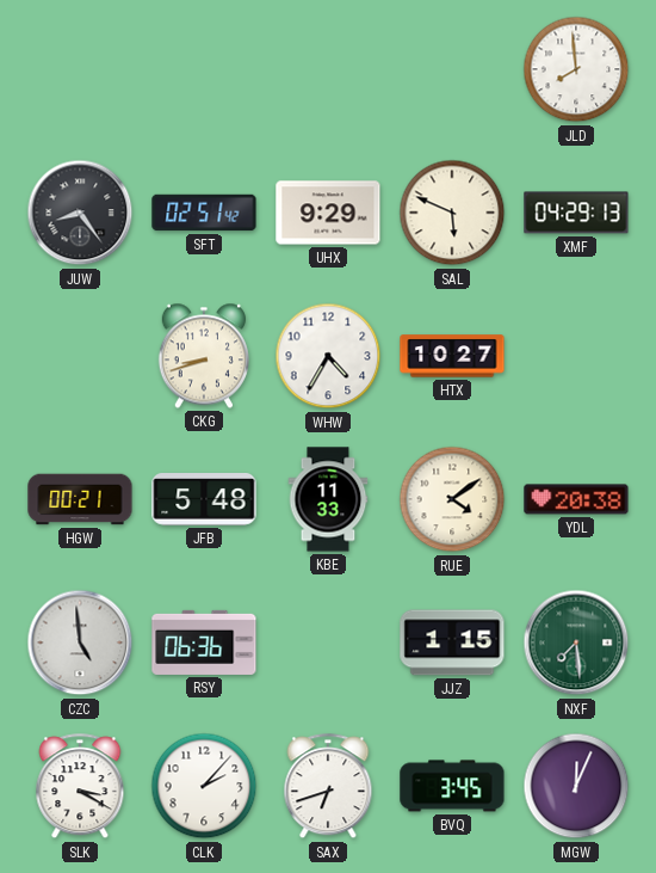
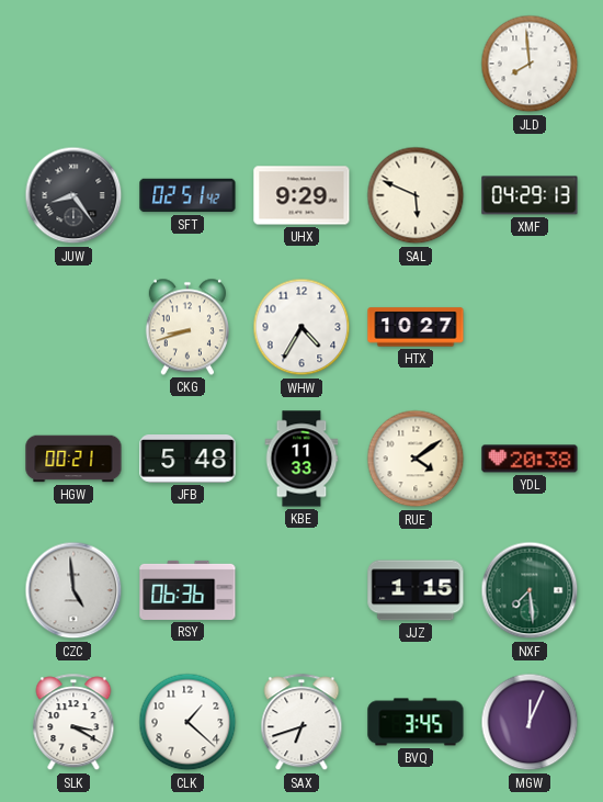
CLK: 2:07 -> 1:22 (187, 722)
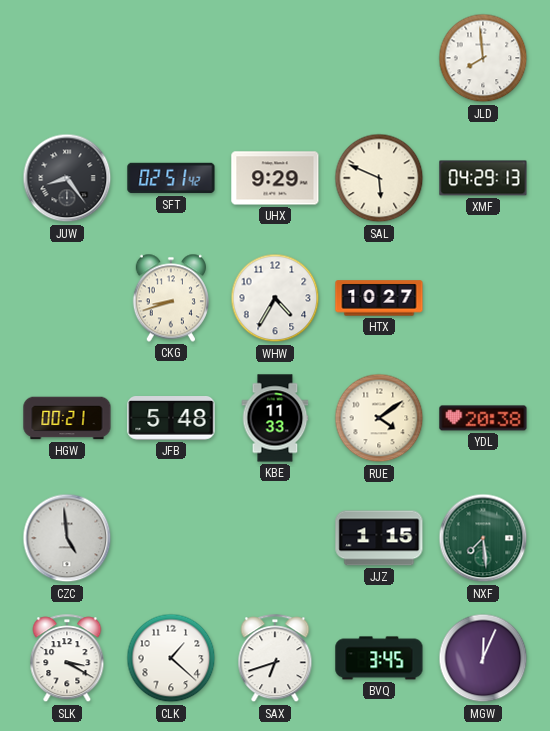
RSY: 06:36 -> none (187, 590)
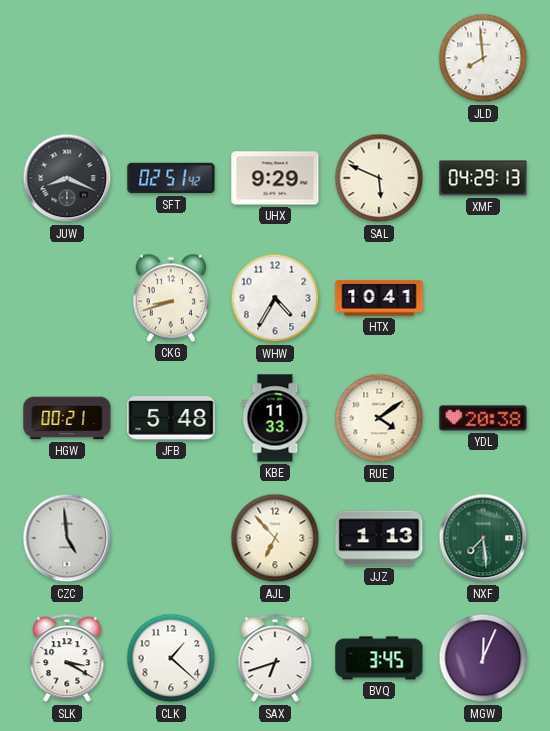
JUW: 8:24 -> 8:19 (67, 178)
HTX: 10:27 -> 10:41 (379, 298)
AJL: none -> 6:53 (275, 538)
JJZ: 1:15 -> 1:13 (379, 538)
